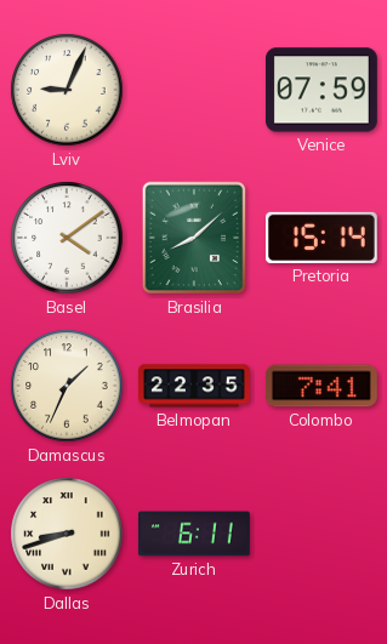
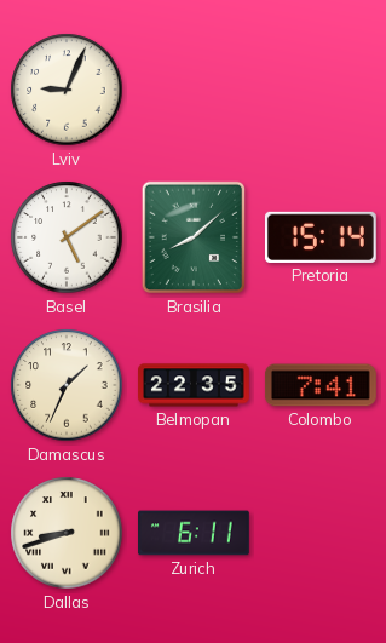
Venice: 07:59 -> none (321, 90)
Basel: 4:09 -> 5:09 (67, 237)
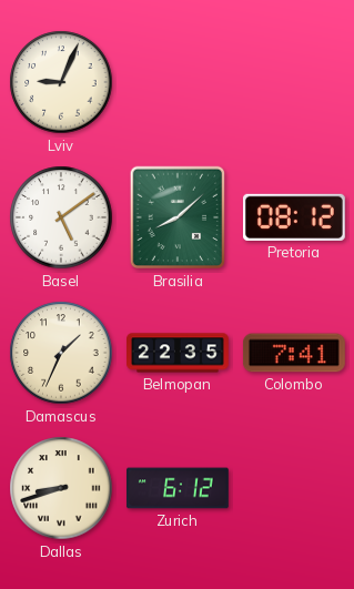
Pretoria: 15:14 -> 08:12 (294, 217)
Zurich: 6:11 -> 6:12 (179, 488)
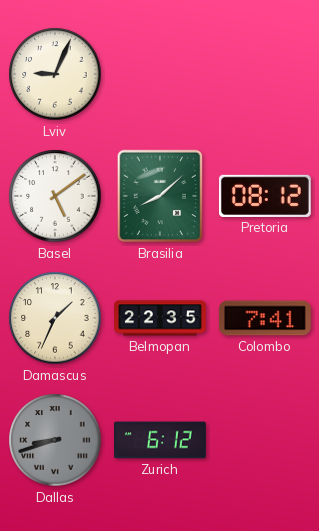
Dallas dial: cream -> grey (55, 440)
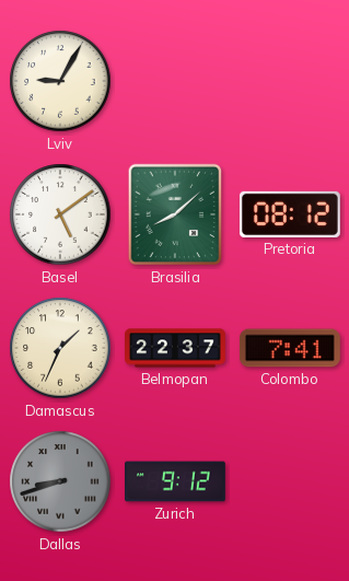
Lviv: 9:04 -> 9:05 (60, 81)
Belmopan: 22:35 -> 22:37 (176, 348)
Zurich: 6:12 -> 9:12 (176, 481)
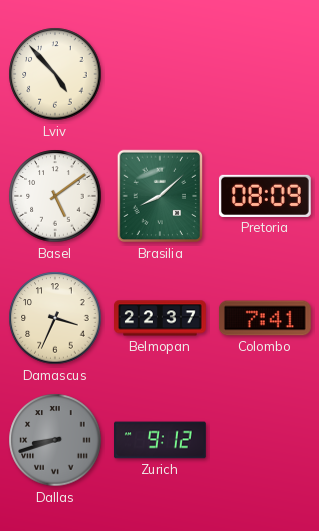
Lviv: 9:05 -> 4:53 (55, 74)
Pretoria: 08:12 -> 08:09 (265, 196)
Damascus: 1:34 -> 3:34 (55, 318)
